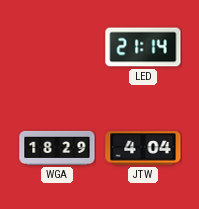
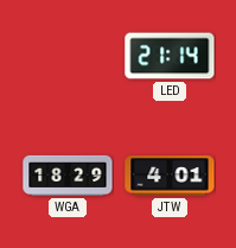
JTW: 4:04 -> 4:01 (170, 176)
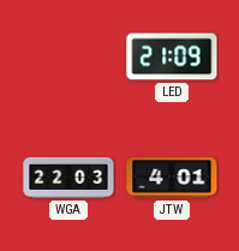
LED: 21:14 -> 21:09 (172, 56)
WGA: 18:29 -> 22:03 (68, 178)
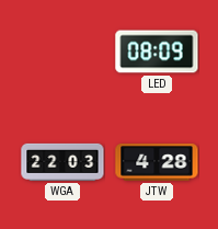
LED: 21:09 -> 08:09 (157, 51)
JTW: 4:01 -> 4:28 (157, 162)
